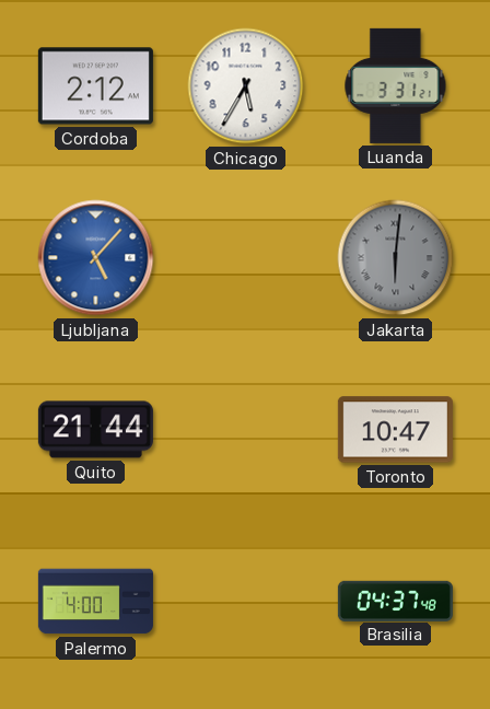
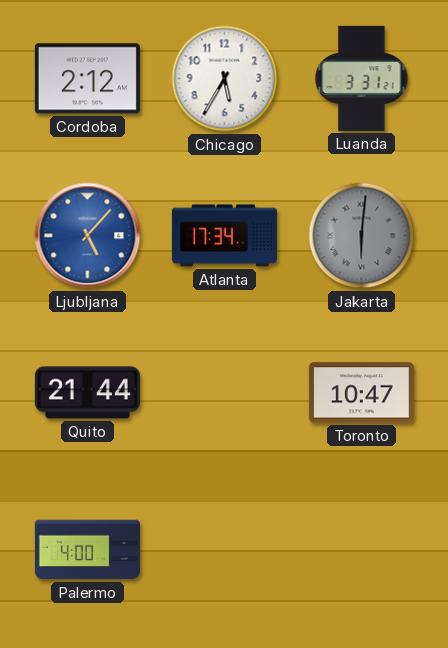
Atlanta: none -> 17:34 (224, 236)
Brasilia: 04:37 -> none (395, 601)
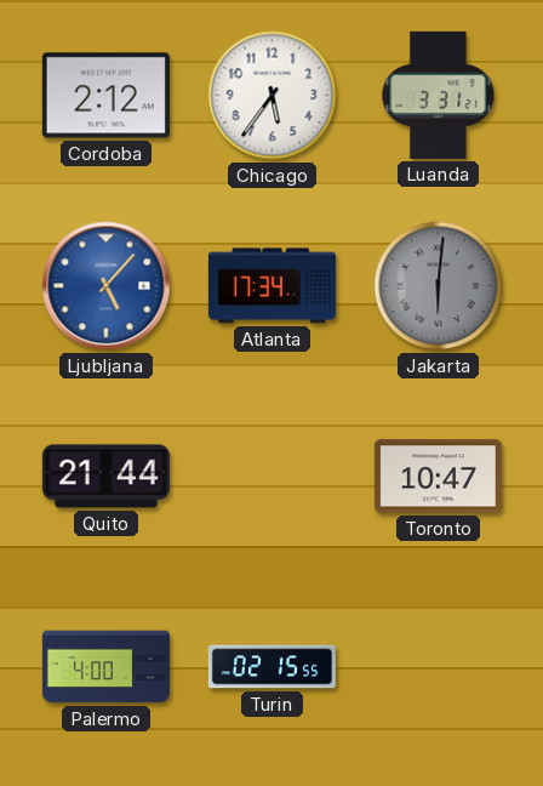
Chicago: 5:35 -> 5:36 (273, 96)
Turin: none -> 02:15 (271, 667)
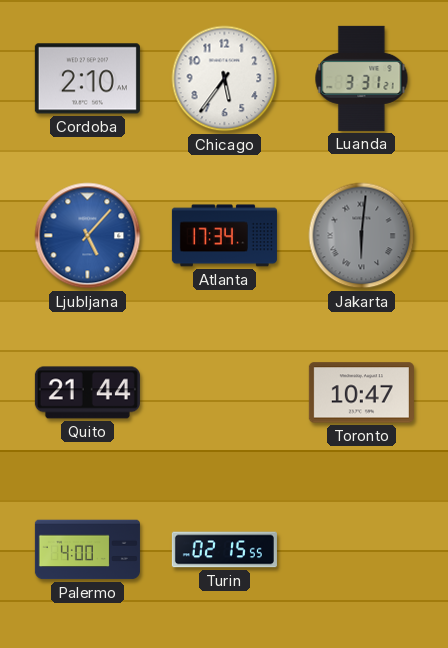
Cordoba: 2:12 -> 2:10 (87, 79)
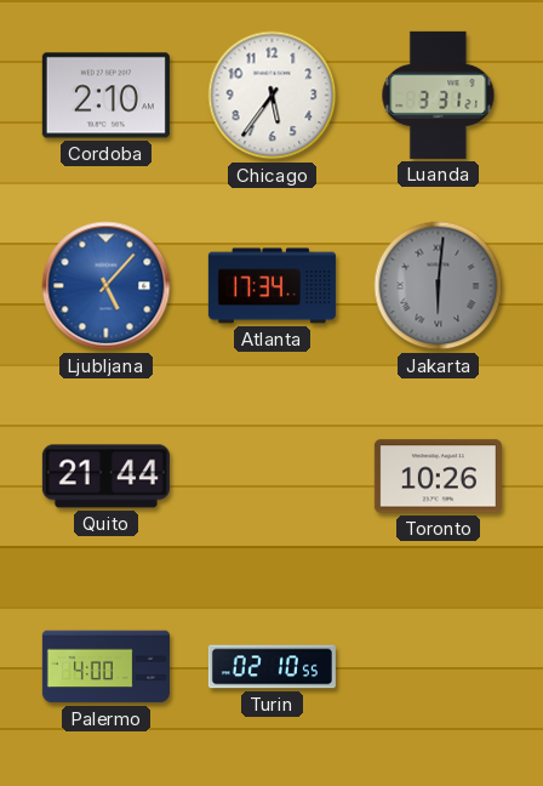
Toronto: 10:47 -> 10:26 (438, 477)
Turin: 02:15 -> 02:10 (271, 667)
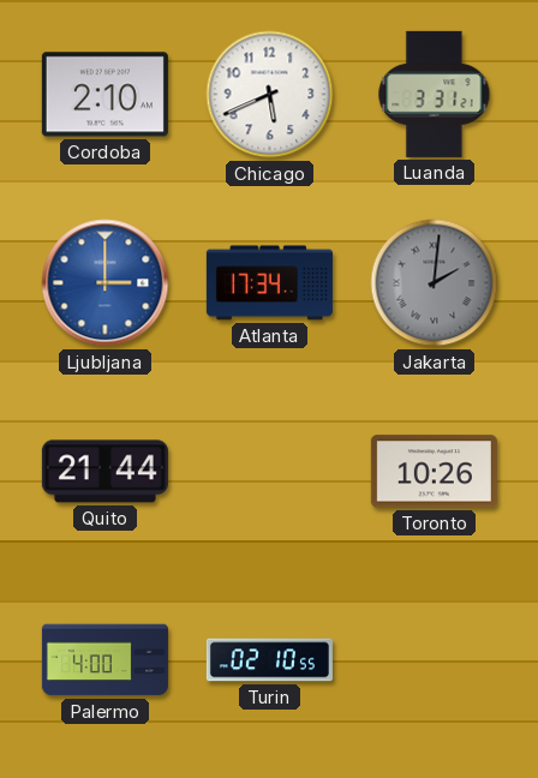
Chicago: 5:36 -> 5:41 (270, 95)
Ljubljana: 5:07 -> 3:00 (106, 283)
Jakarta: 6:01 -> 2:01 (435, 283)
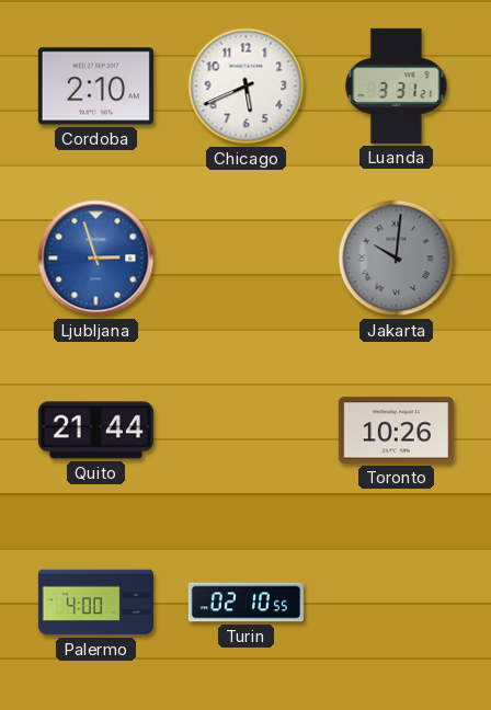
Ljubljana: 3:00 -> 2:57 (96, 259)
Atlanta: 17:34 -> none (269, 283)
Jakarta: 2:01 -> 10:01 (397, 259)
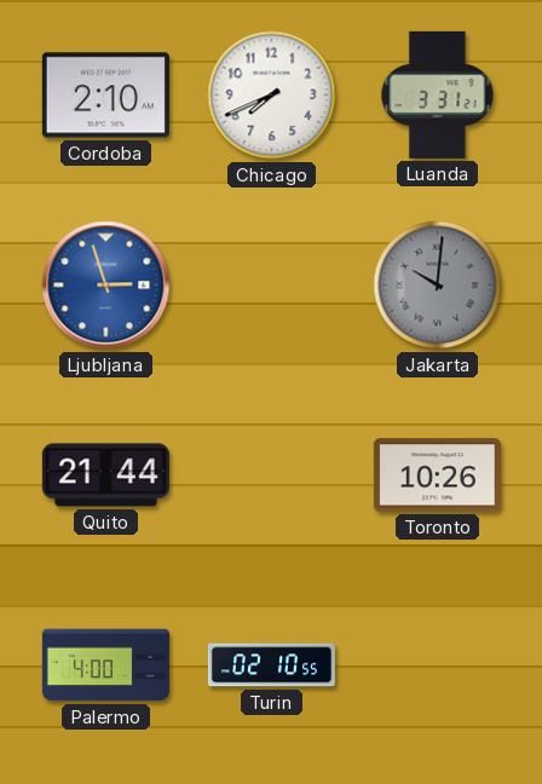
Chicago: 5:41 -> 7:41 (272, 96)
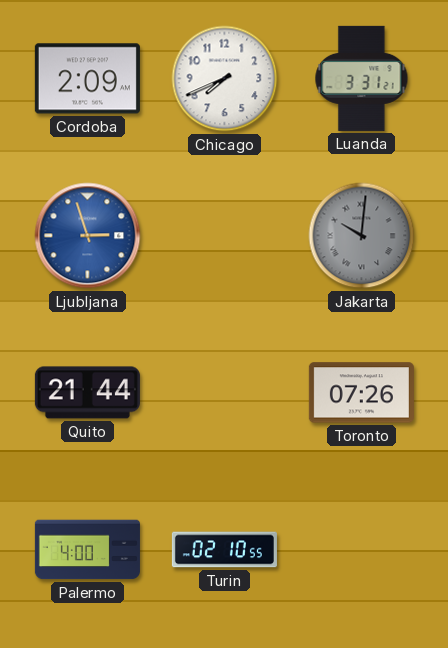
Cordoba: 2:10 -> 2:09 (87, 79)
Toronto: 10:26 -> 07:26 (361, 393)
